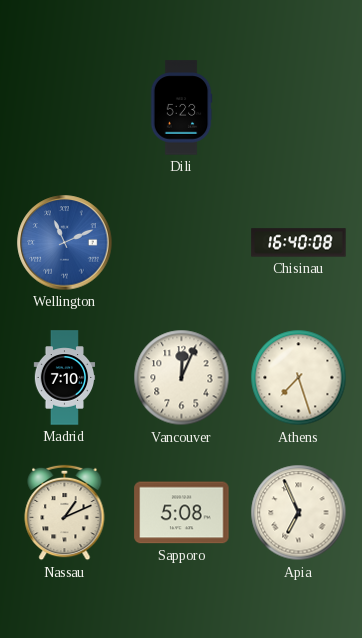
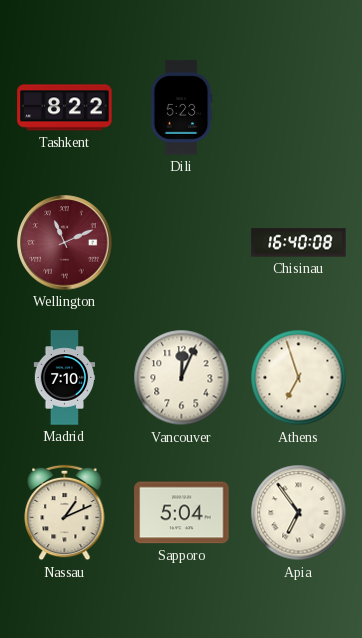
Tashkent: none -> 8:22 (65, 108)
Wellington dial: blue -> burgundy (65, 243)
Athens: 7:27 -> 6:57 (299, 378)
Sapporo: 5:08 -> 5:04 (182, 513)
Apia: 6:56 -> 6:54 (299, 513)
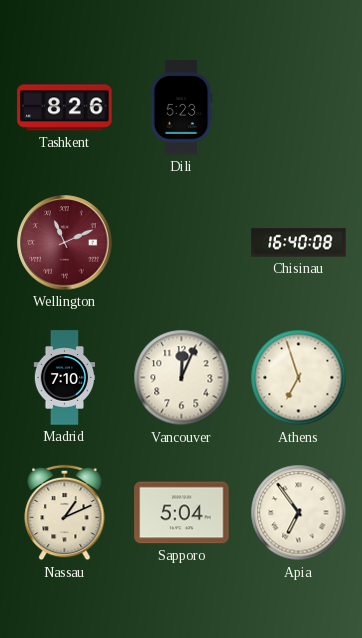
Tashkent: 8:22 -> 8:26 (65, 108)
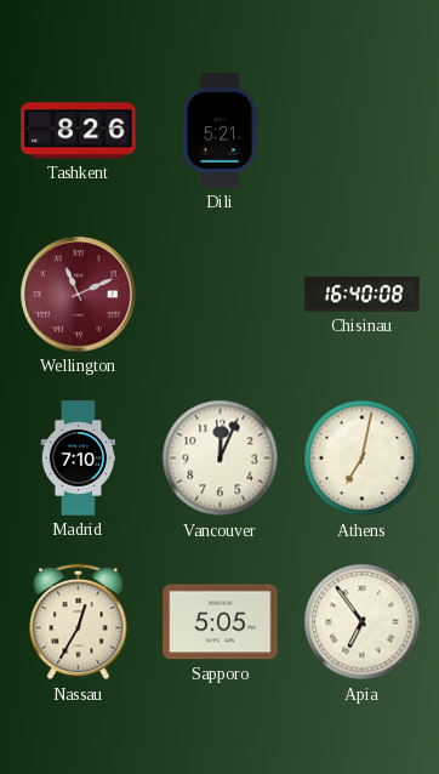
Dili: 5:23 -> 5:21 (219, 131)
Athens: 6:57 -> 7:02 (363, 459)
Nassau: 1:11 -> 12:35 (79, 622)
Sapporo: 5:04 -> 5:05 (221, 622)
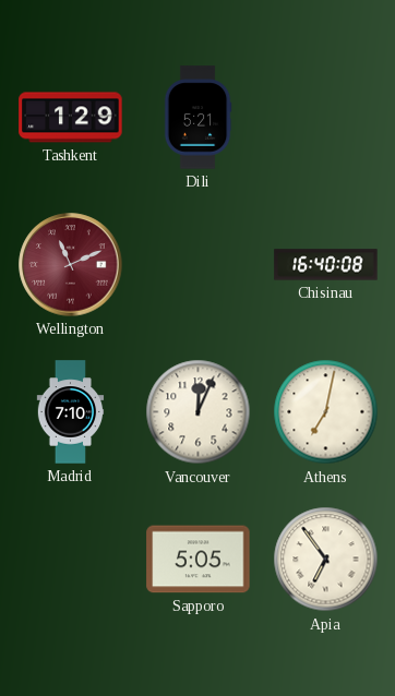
Tashkent: 8:26 -> 1:29 (71, 118)
Nassau: 12:35 -> none (79, 622)
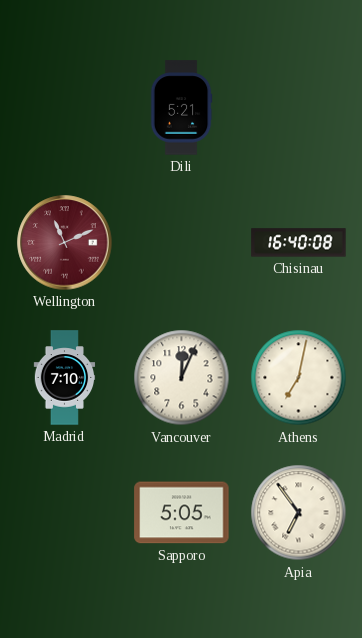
Tashkent: 1:29 -> none (71, 118)
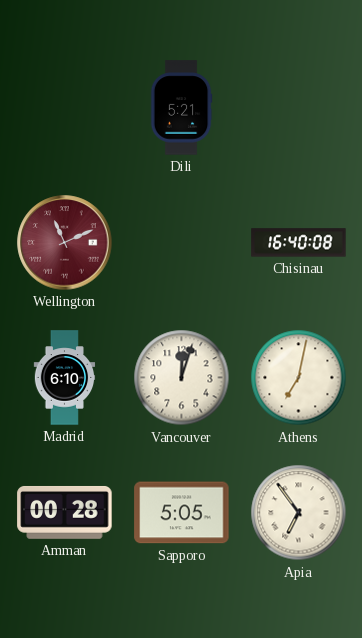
Madrid: 7:10 -> 6:10 (65, 378)
Vancouver: 12:04 -> 12:03 (182, 378)
Amman: none -> 00:28 (65, 512)
